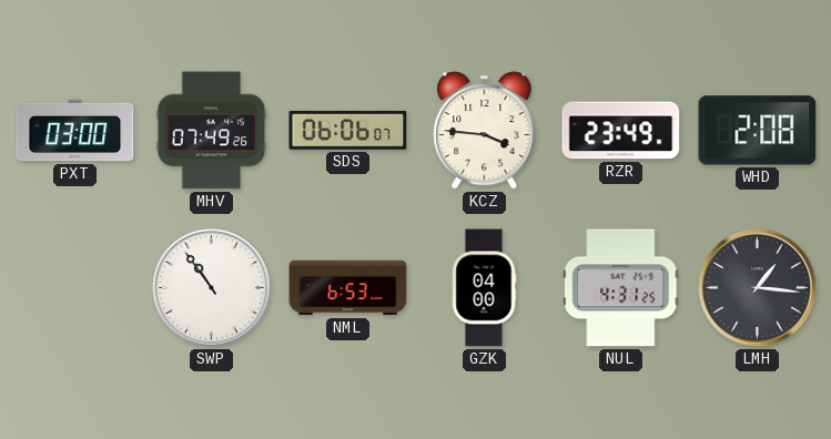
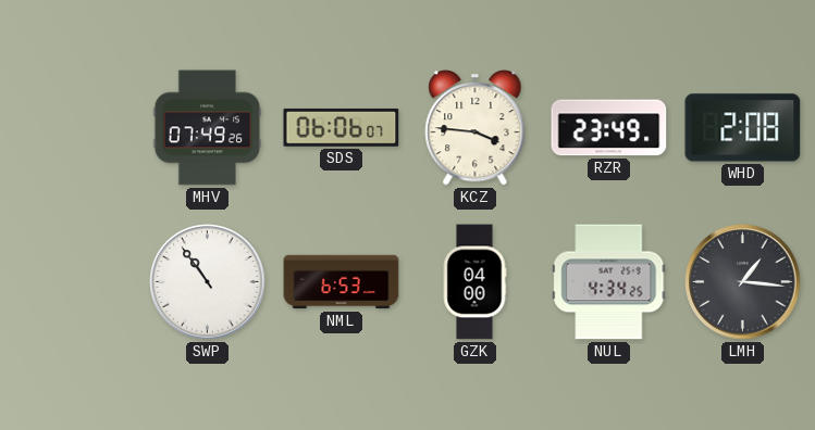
PXT: 03:00 -> none (75, 131)
NUL: 4:31 -> 4:34 (609, 282)
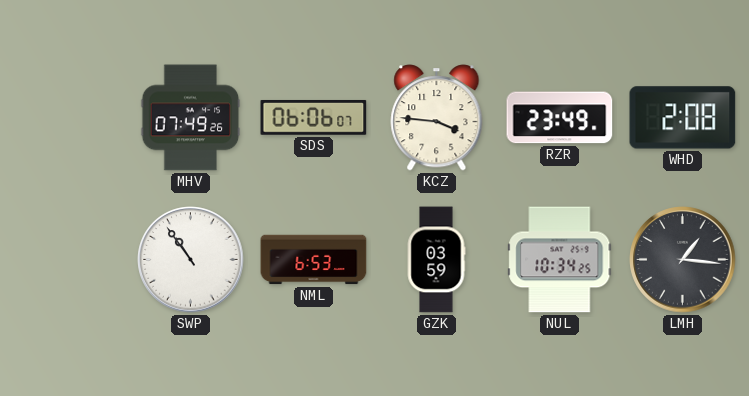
GZK: 04:00 -> 03:59 (436, 260)
NUL: 4:34 -> 10:34 (560, 260)
